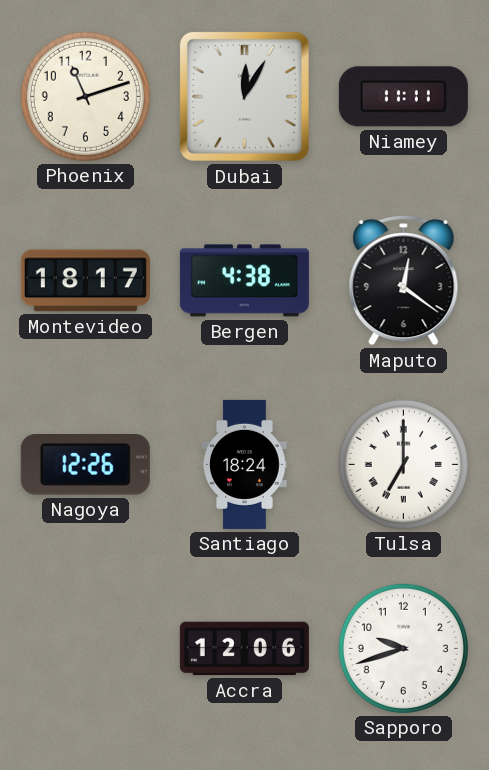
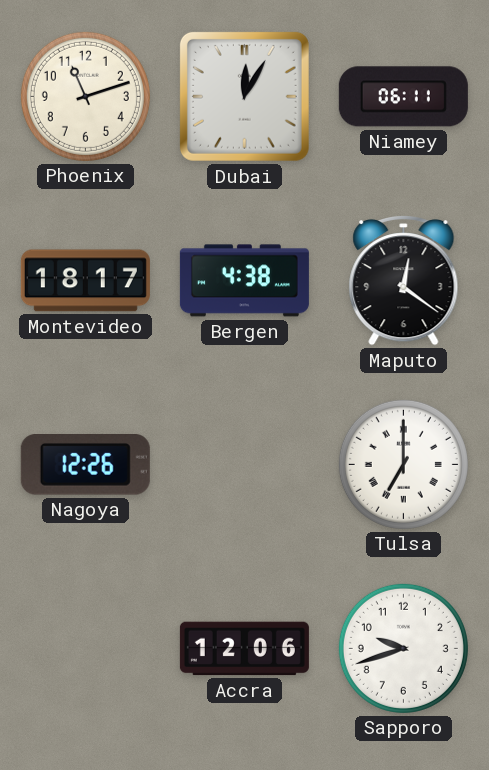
Niamey: 11:11 -> 06:11 (403, 97)
Santiago: 18:24 -> none (245, 464)
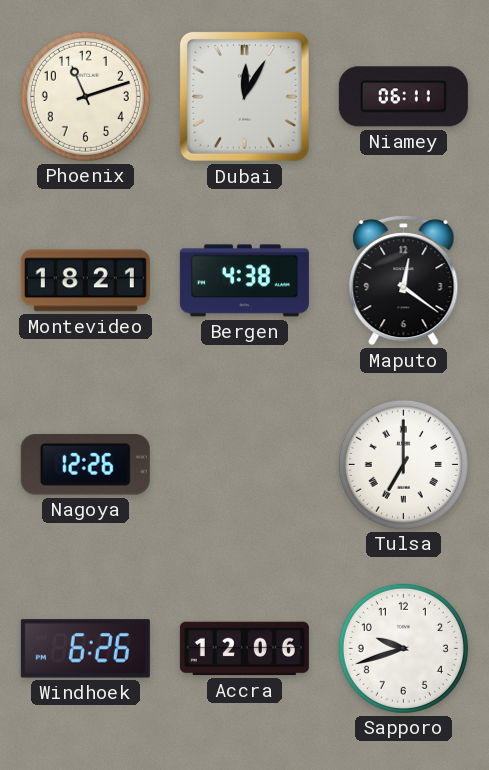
Montevideo: 18:17 -> 18:21 (85, 281)
Windhoek: none -> 6:26 (85, 649)
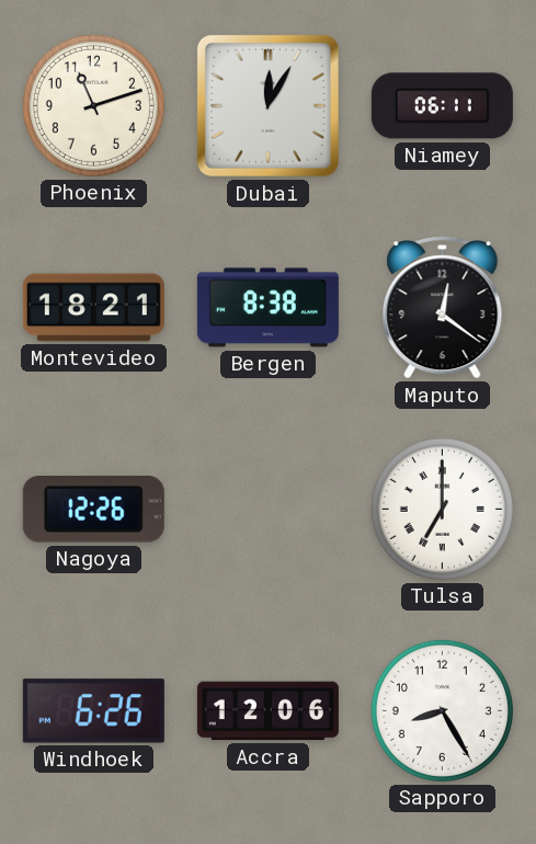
Bergen: 4:38 -> 8:38 (267, 308)
Sapporo: 9:42 -> 8:25 (442, 710)
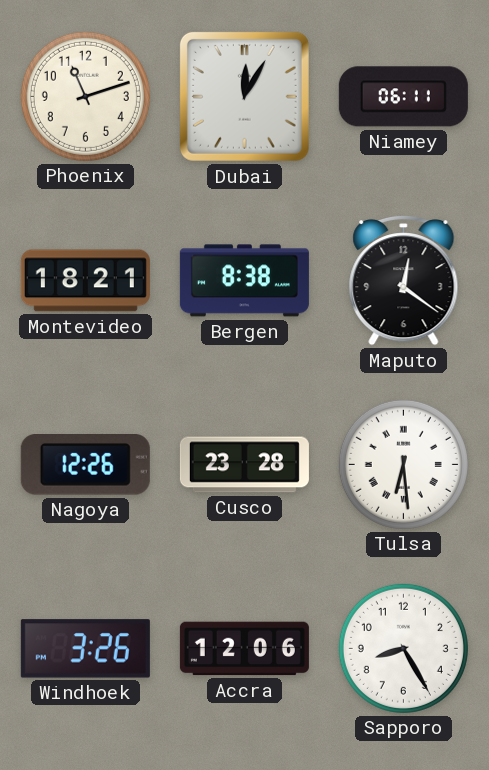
Cusco: none -> 23:28 (244, 465)
Tulsa: 7:00 -> 6:29 (403, 464)
Windhoek: 6:26 -> 3:26 (85, 649)
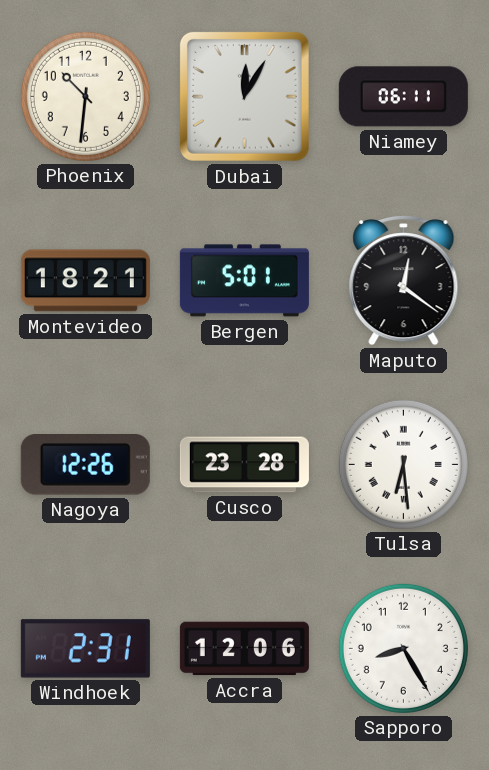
Phoenix: 11:12 -> 10:31 (85, 96)
Bergen: 8:38 -> 5:01 (244, 281)
Windhoek: 3:26 -> 2:31 (85, 649)
